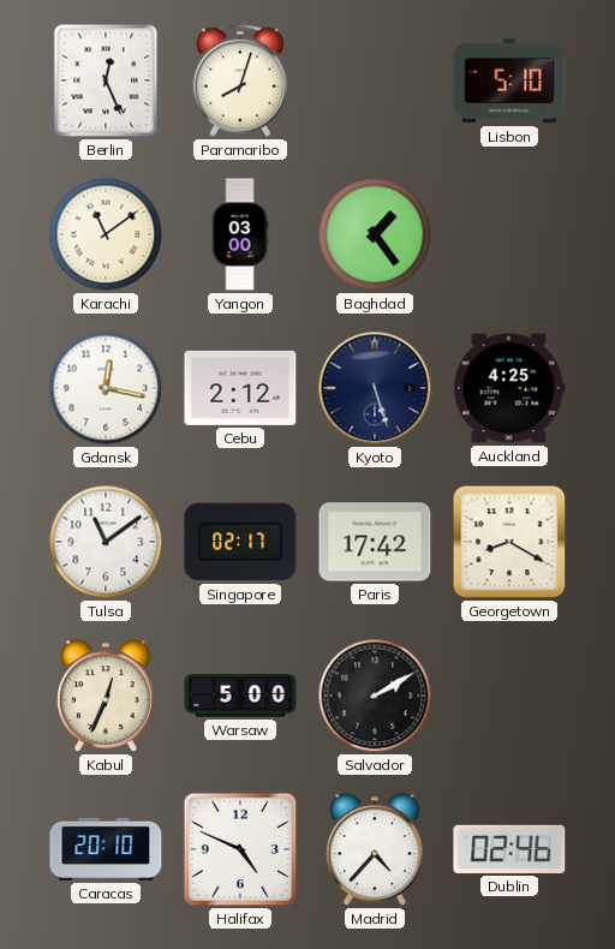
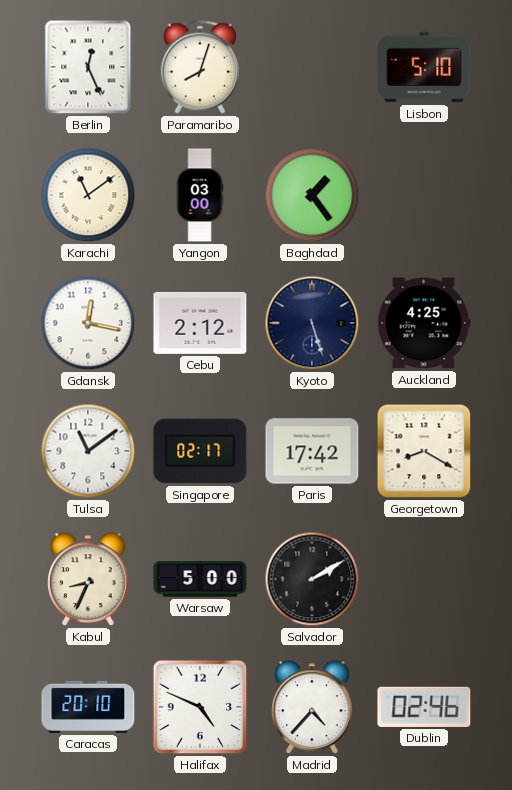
Kabul: 12:34 -> 8:34 (89, 580)
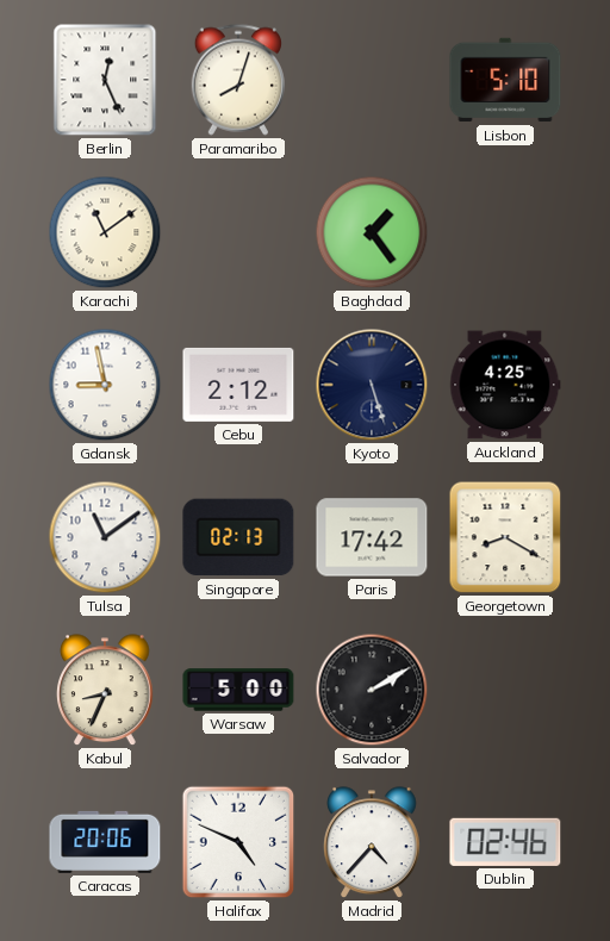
Yangon: 03:00 -> none (200, 195)
Gdansk: 12:17 -> 8:58 (105, 385)
Singapore: 02:17 -> 02:13 (238, 537)
Caracas: 20:10 -> 20:06 (105, 842)
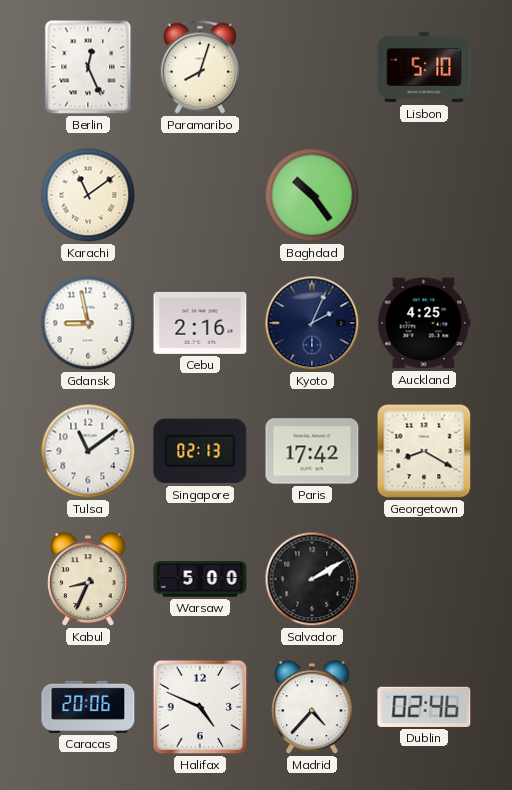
Baghdad: 1:24 -> 10:24 (312, 195)
Cebu: 2:12 -> 2:16 (200, 323)
Kyoto: 5:27 -> 2:04 (312, 323)
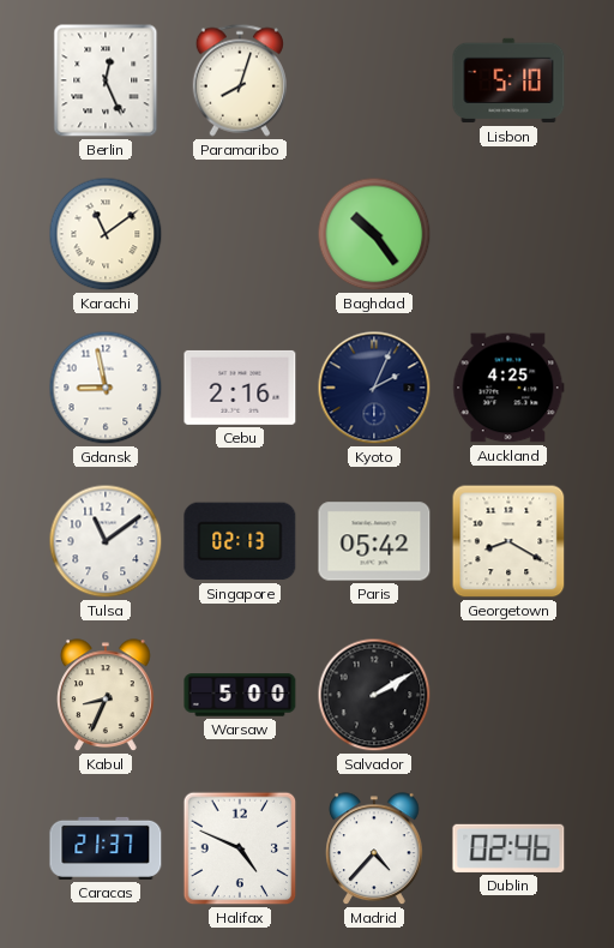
Paris: 17:42 -> 05:42 (374, 541)
Caracas: 20:06 -> 21:37 (106, 848)
